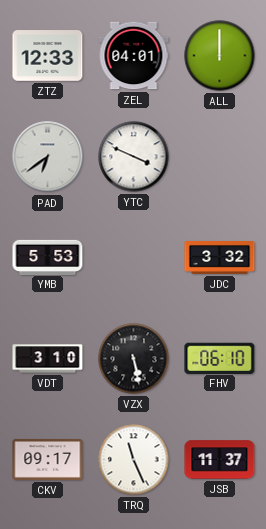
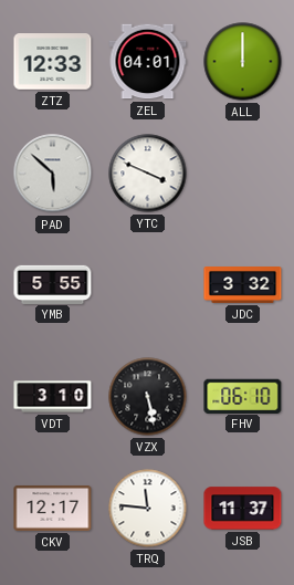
PAD: 6:39 -> 5:52 (53, 174)
YMB: 5:53 -> 5:55 (53, 284)
CKV: 09:17 -> 12:17 (53, 508)
TRQ: 11:26 -> 11:46 (148, 509)
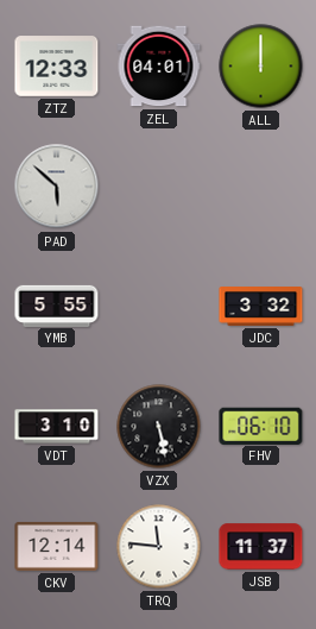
YTC: 3:49 -> none (148, 174)
CKV: 12:17 -> 12:14 (57, 546)
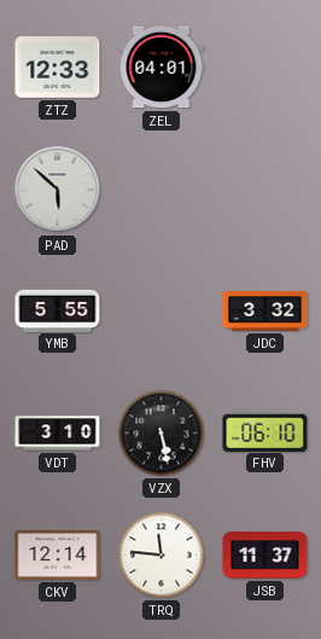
ALL: 12:00 -> none (261, 67)
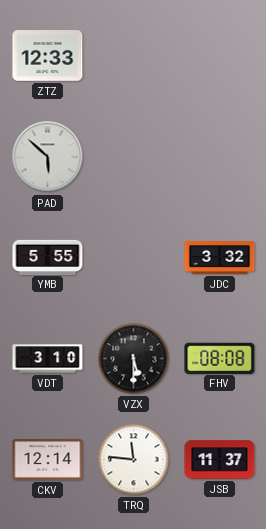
ZEL: 04:01 -> none (162, 68)
VZX: 5:28 -> 5:30 (134, 359)
FHV: 06:10 -> 08:08 (220, 358)
